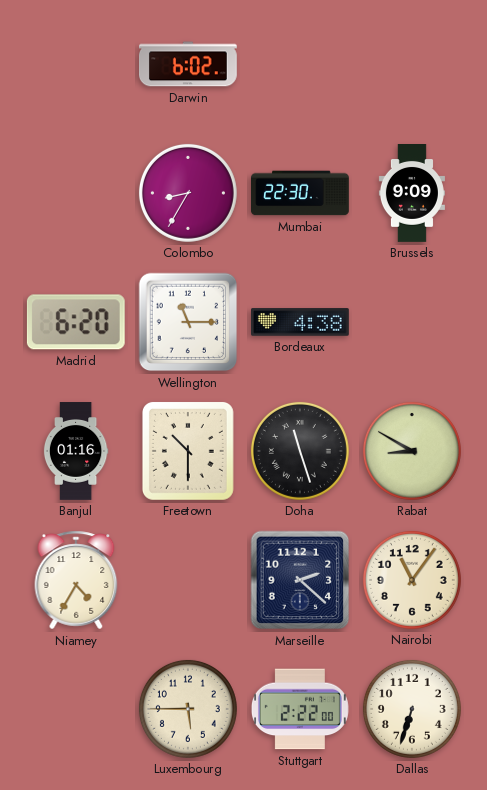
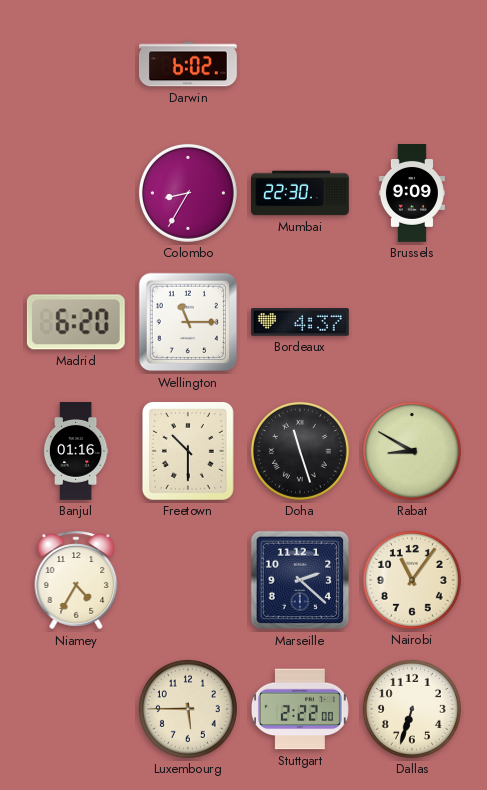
Bordeaux: 4:38 -> 4:37 (301, 322)
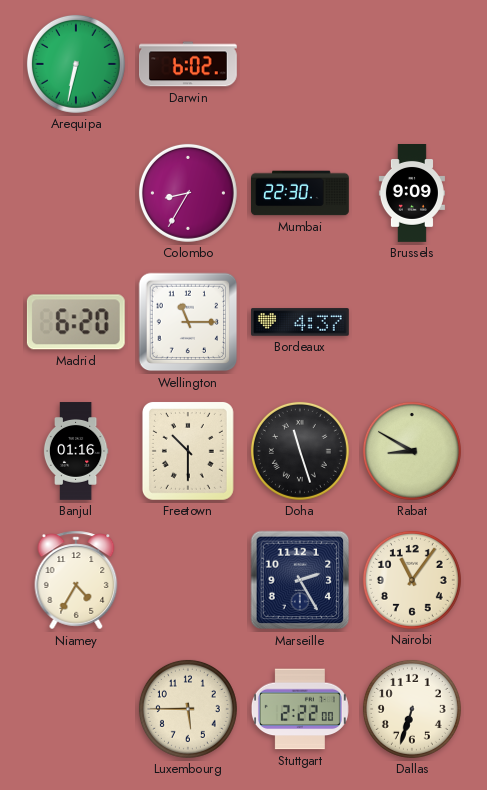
Arequipa: none -> 6:32 (76, 64)
Marseille: 2:22 -> 2:25 (300, 580)
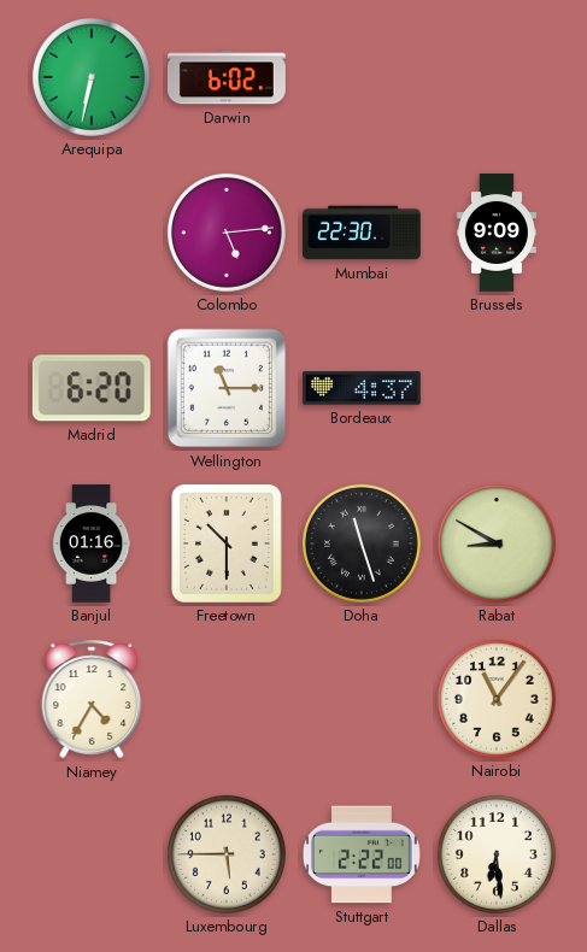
Colombo: 8:35 -> 5:14 (227, 233)
Marseille: 2:25 -> none (300, 580)
Dallas: 6:33 -> 6:29 (497, 854)
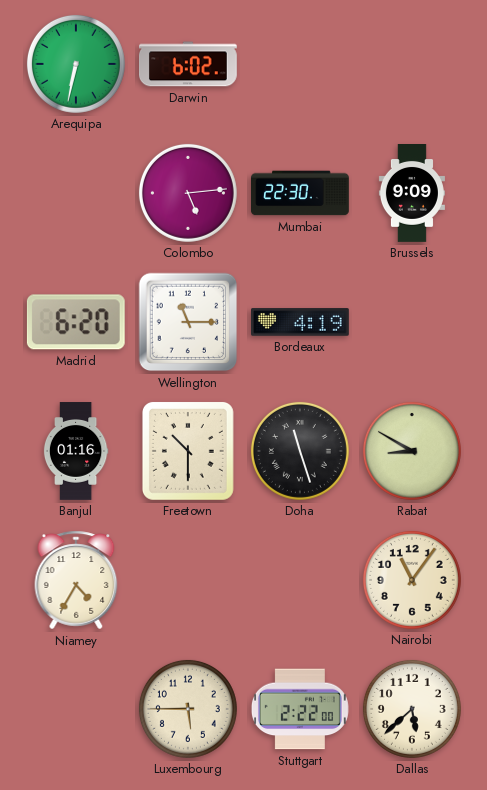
Bordeaux: 4:37 -> 4:19 (301, 322)
Dallas: 6:29 -> 5:38 (412, 709)
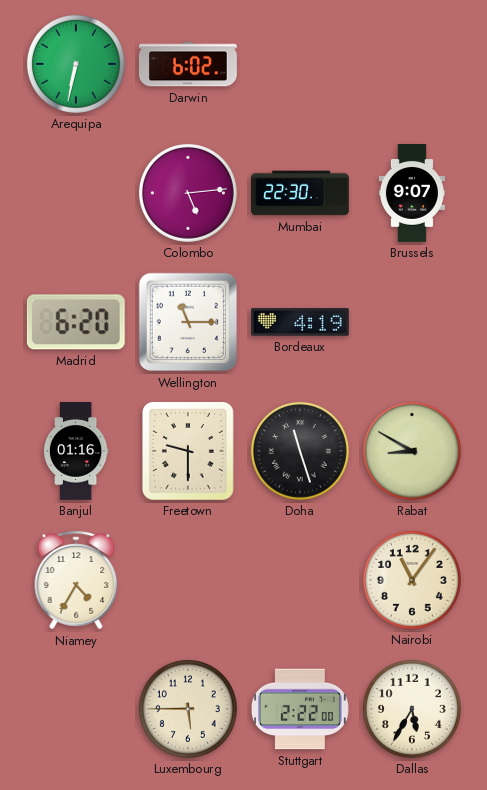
Brussels: 9:09 -> 9:07 (412, 194)
Freetown: 10:30 -> 9:30 (188, 451)
Dallas: 5:38 -> 5:35 (412, 709)
